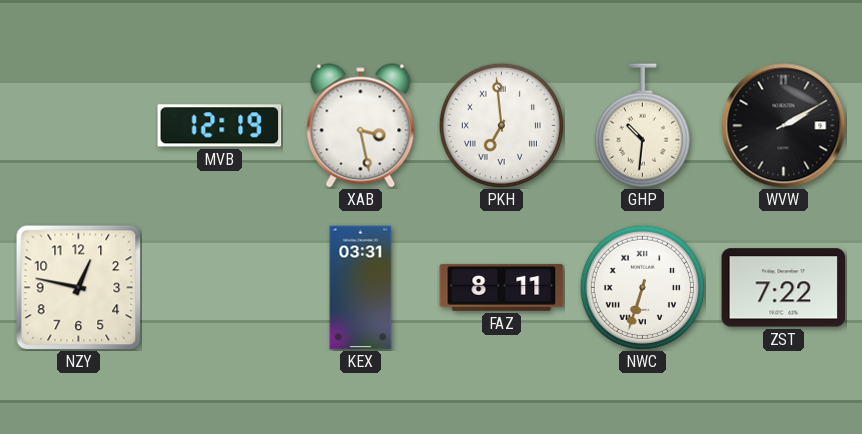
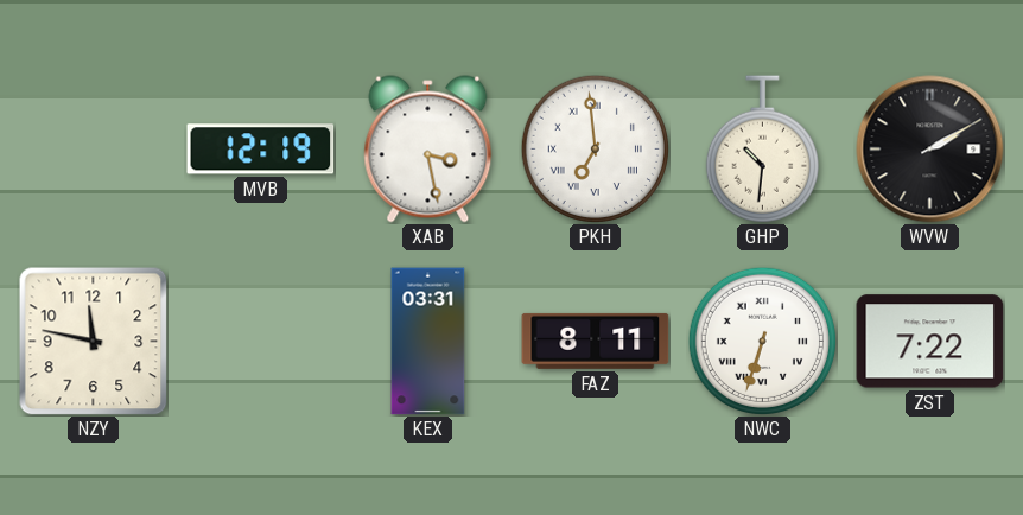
NZY: 12:47 -> 11:47 (94, 342)
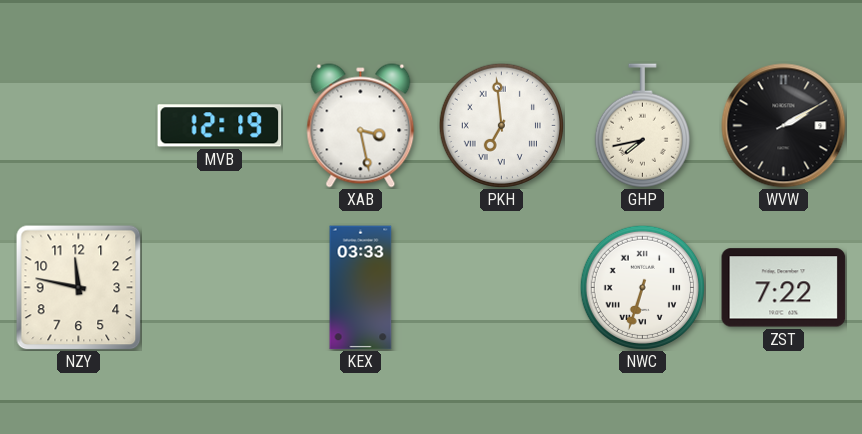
GHP: 10:31 -> 7:43 (642, 126)
KEX: 03:31 -> 03:33 (361, 288)
FAZ: 8:11 -> none (596, 341)
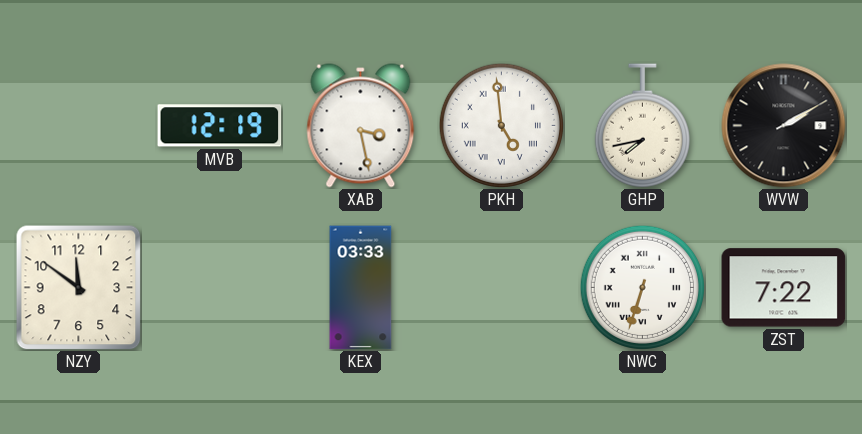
PKH: 6:59 -> 4:59 (501, 125)
NZY: 11:47 -> 11:51 (79, 288)
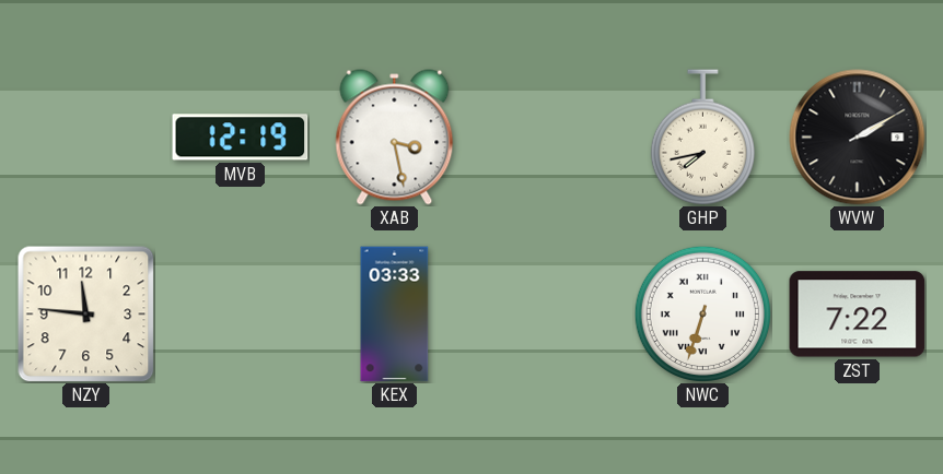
PKH: 4:59 -> none (501, 125)
NZY: 11:51 -> 11:46 (86, 315)
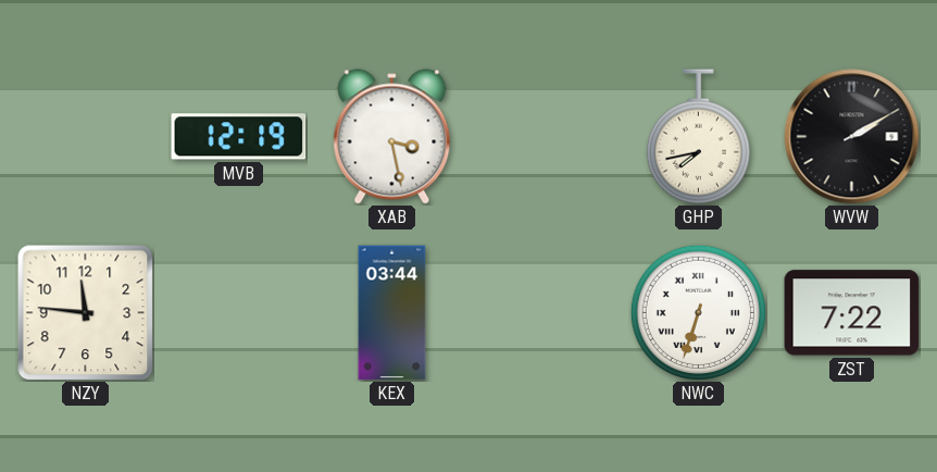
KEX: 03:33 -> 03:44 (392, 313)
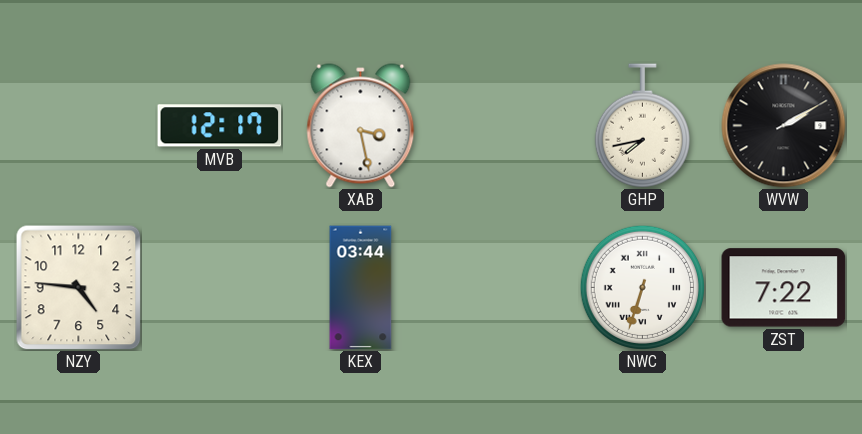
MVB: 12:19 -> 12:17 (220, 126)
NZY: 11:46 -> 4:46 (79, 288)
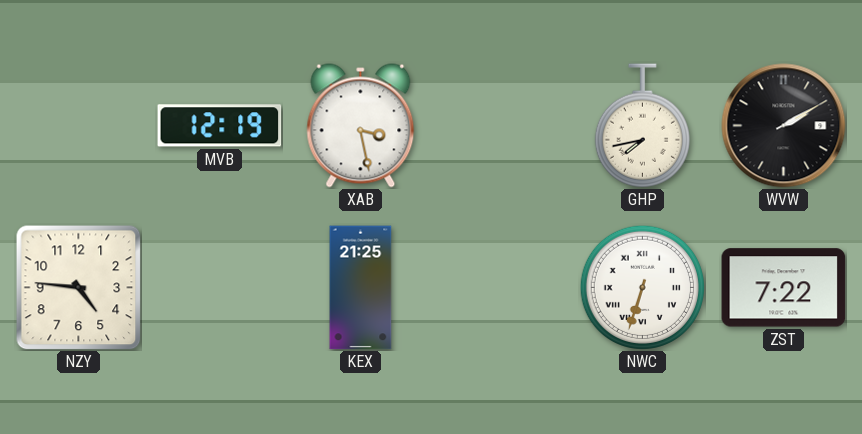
MVB: 12:17 -> 12:19 (220, 126)
KEX: 03:44 -> 21:25 (361, 288)
